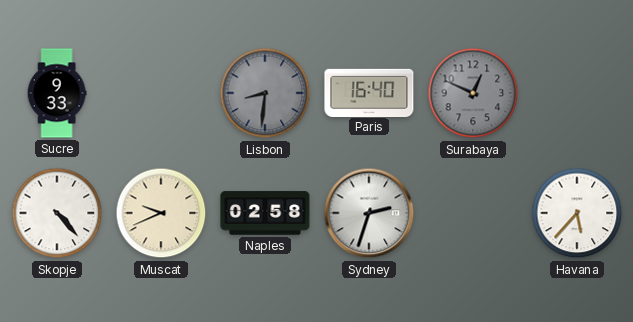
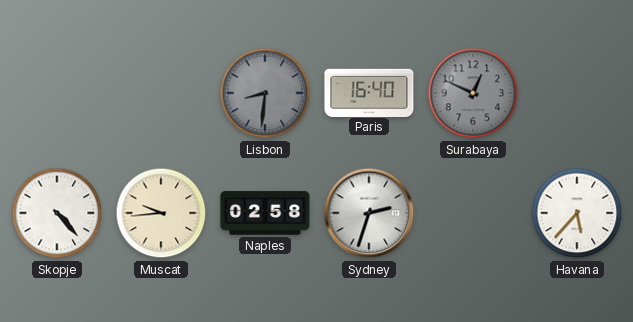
Sucre: 9:33 -> none (57, 93)
Muscat: 9:41 -> 9:44 (161, 213)
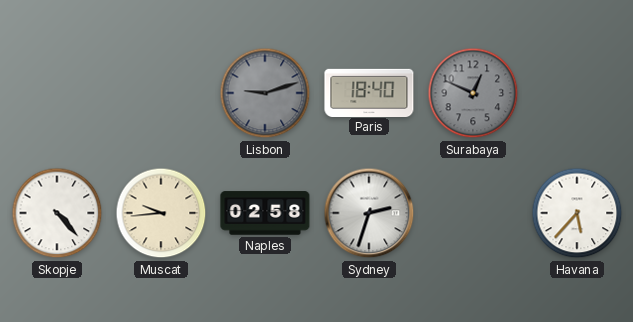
Lisbon: 8:31 -> 9:12 (265, 93)
Paris: 16:40 -> 18:40 (369, 92)
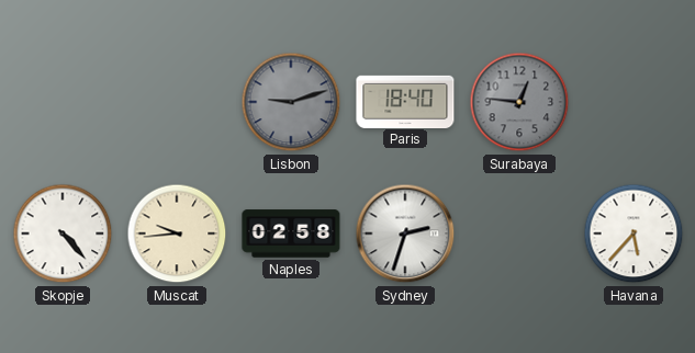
Surabaya: 12:49 -> 12:46 (519, 102)
